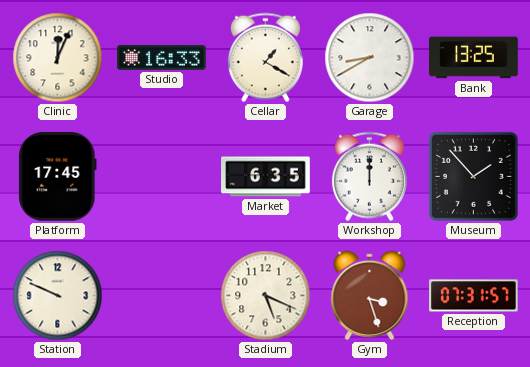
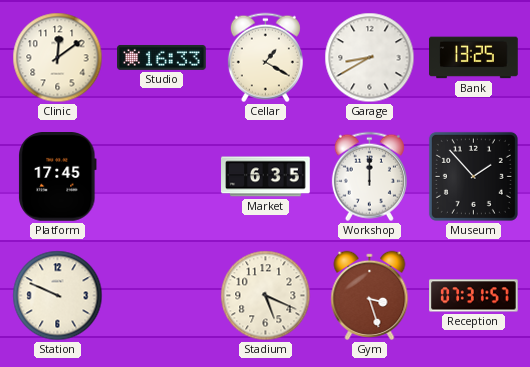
Clinic: 12:04 -> 12:09 (58, 58)
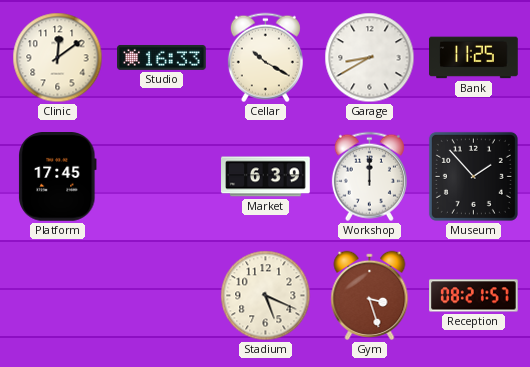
Cellar: 1:20 -> 10:20 (265, 58)
Bank: 13:25 -> 11:25 (474, 58)
Market: 6:35 -> 6:39 (266, 177)
Station: 9:49 -> none (58, 296)
Reception: 07:31 -> 08:21 (474, 296)
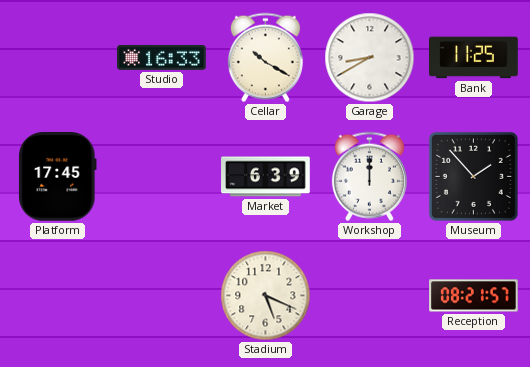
Clinic: 12:09 -> none (58, 58)
Gym: 3:27 -> none (370, 295)
